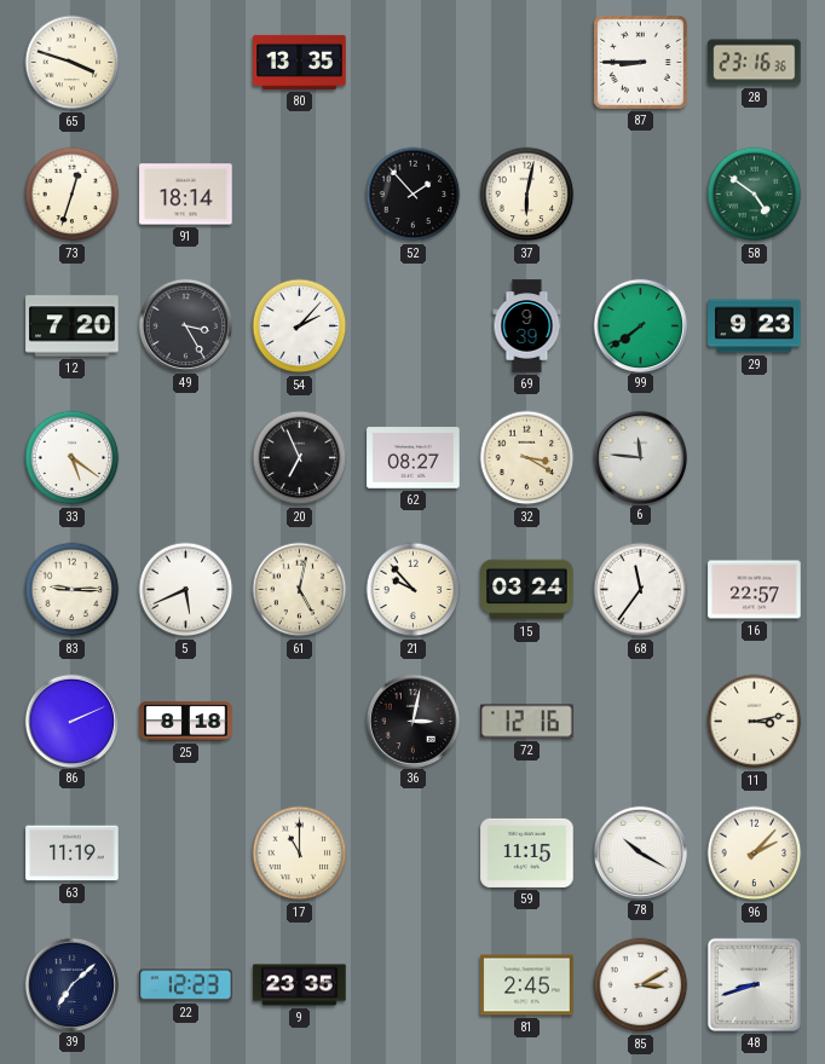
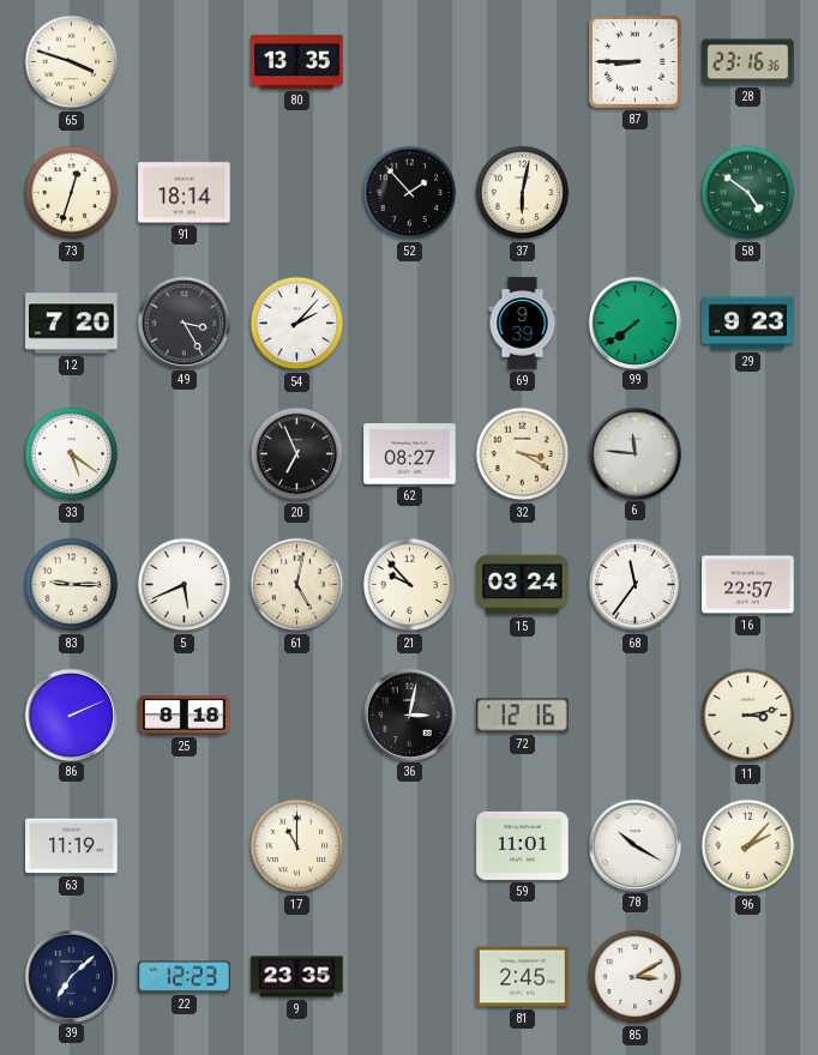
59: 11:15 -> 11:01 (523, 845)
48: 8:42 -> none (754, 984)
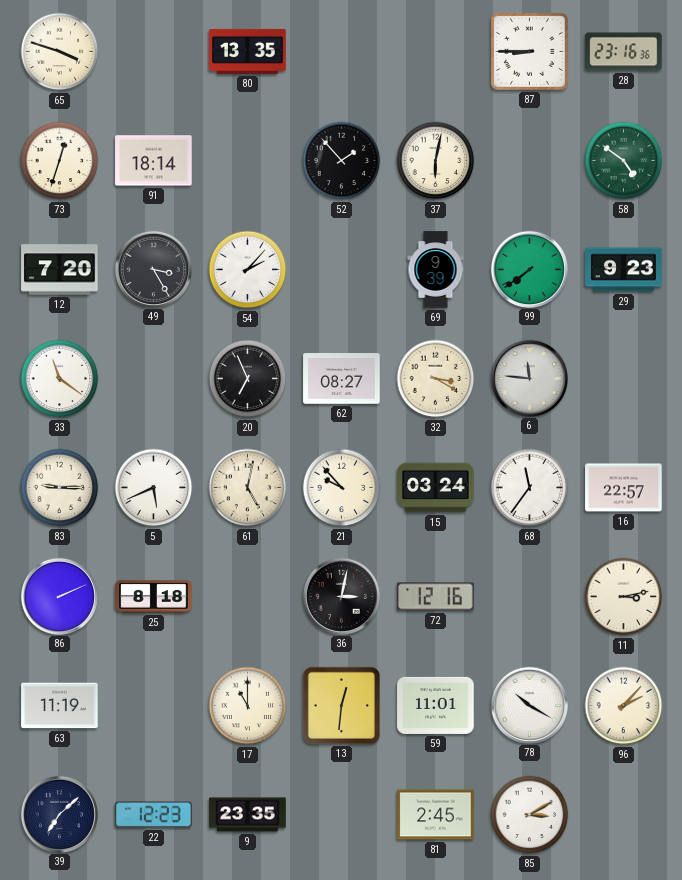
33: 5:21 -> 11:21 (60, 379)
13: none -> 12:31 (341, 705)
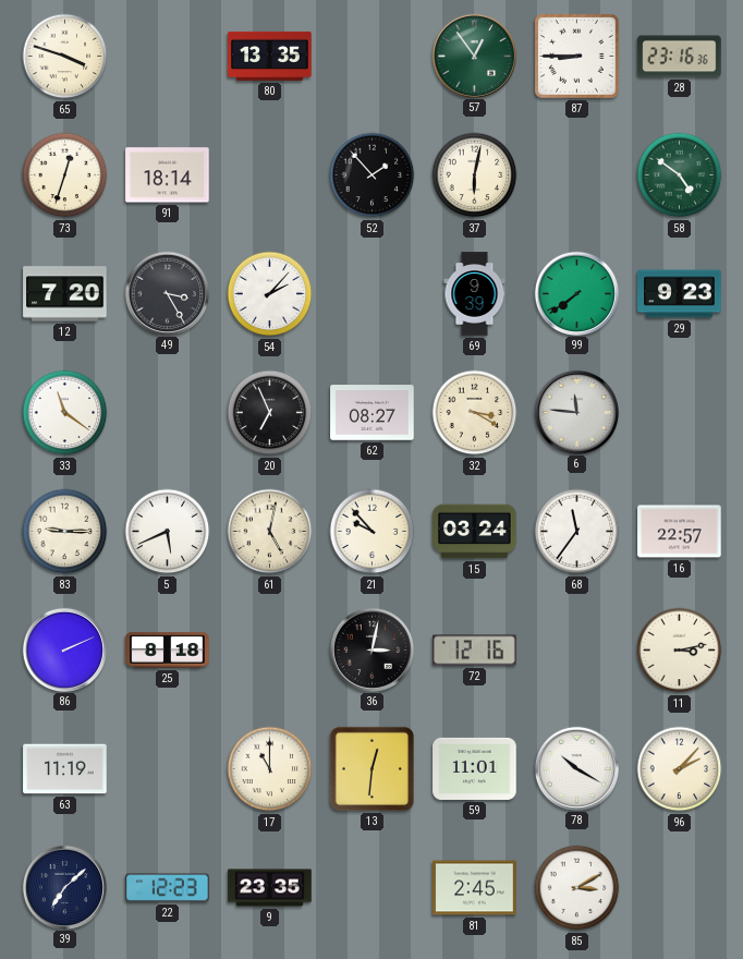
57: none -> 12:54 (474, 56)
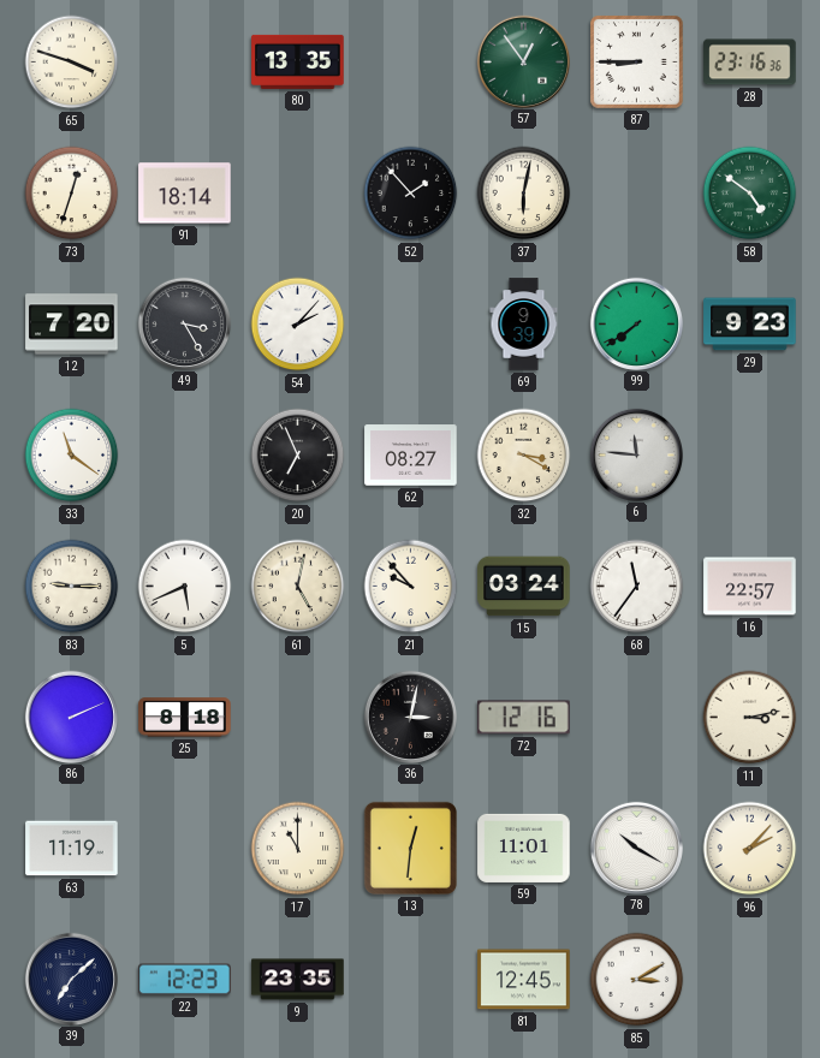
81: 2:45 -> 12:45 (524, 980)
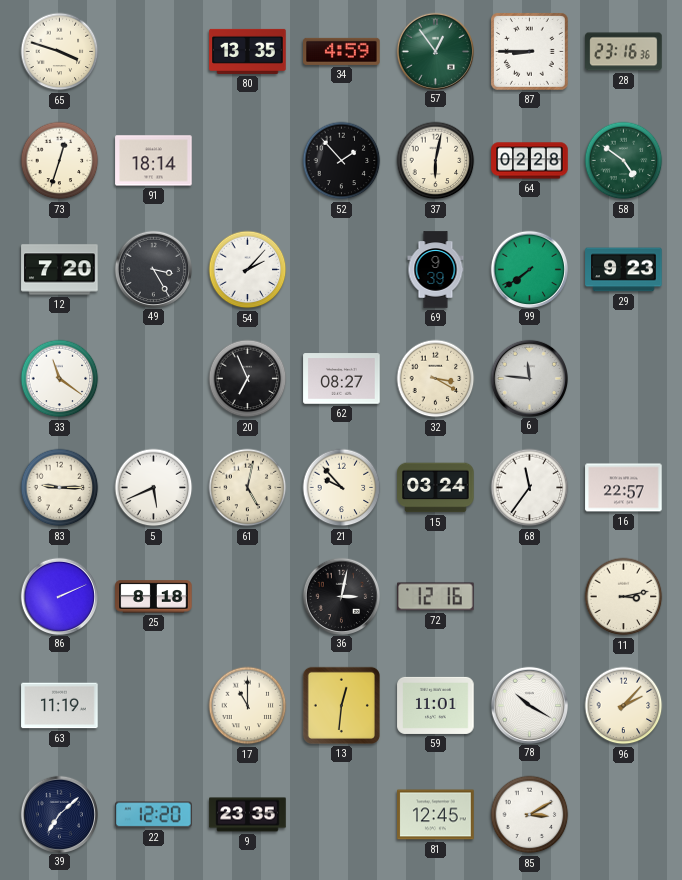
34: none -> 4:59 (342, 51)
64: none -> 02:28 (530, 161)
22: 12:23 -> 12:20 (154, 815)
